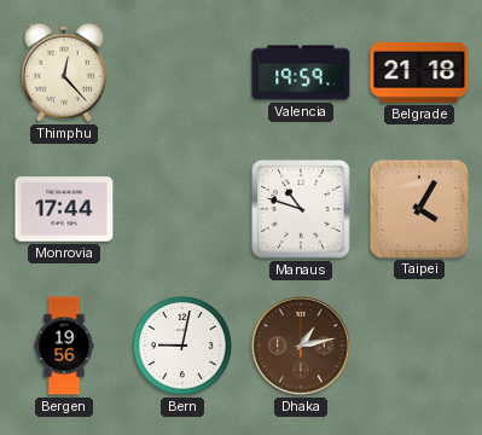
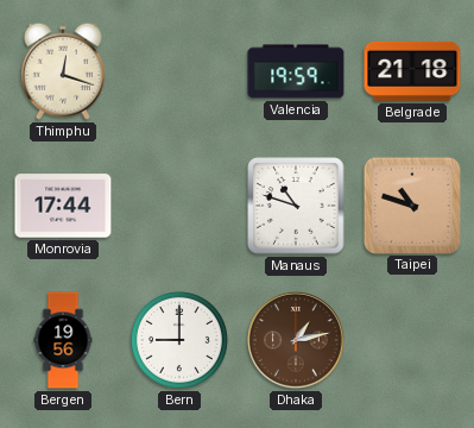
Thimphu: 12:23 -> 12:18 (63, 71)
Taipei: 4:05 -> 10:48 (411, 204)
Bern: 9:02 -> 9:00 (179, 340)
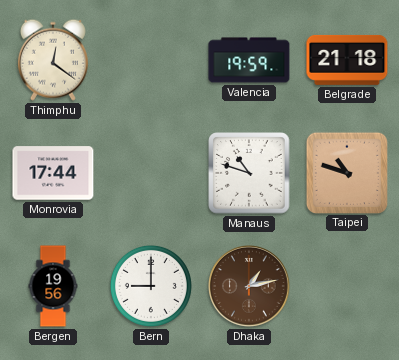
Thimphu: 12:18 -> 12:21 (53, 60)
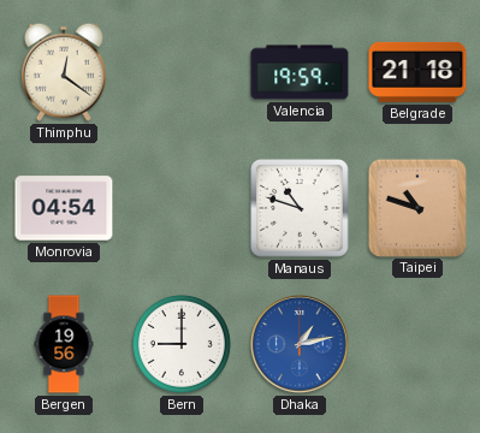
Monrovia: 17:44 -> 04:54 (64, 208)
Dhaka dial: brown -> blue (301, 345)
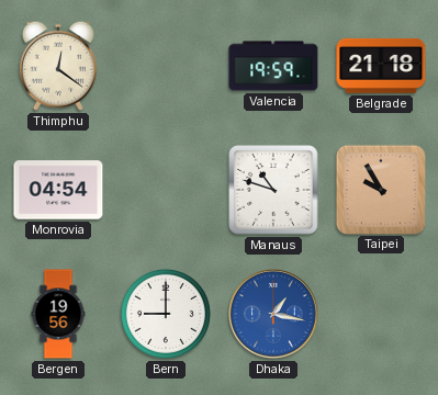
Taipei: 10:48 -> 9:55 (380, 189)
Dhaka: 1:13 -> 1:17 (274, 315)
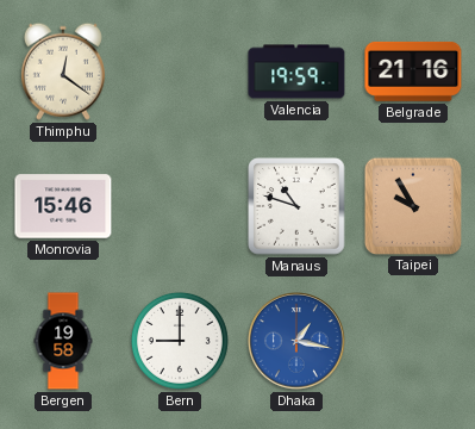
Belgrade: 21:18 -> 21:16 (413, 71)
Monrovia: 04:54 -> 15:46 (63, 206)
Bergen: 19:56 -> 19:58 (63, 341)
